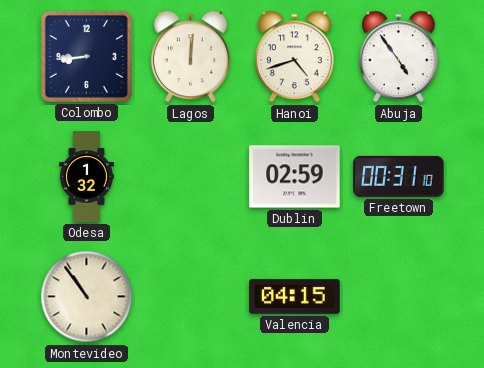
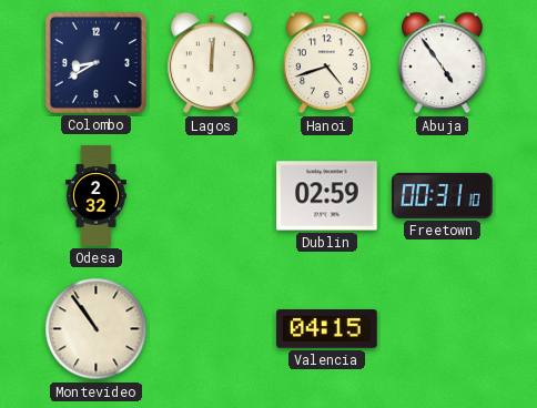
Colombo: 8:44 -> 8:40 (95, 62)
Odesa: 1:32 -> 2:32 (95, 196)
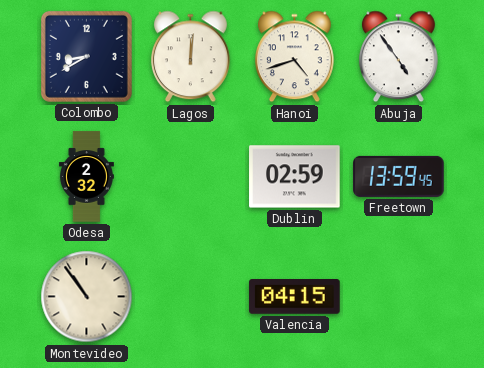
Freetown: 00:31 -> 13:59 (399, 176)
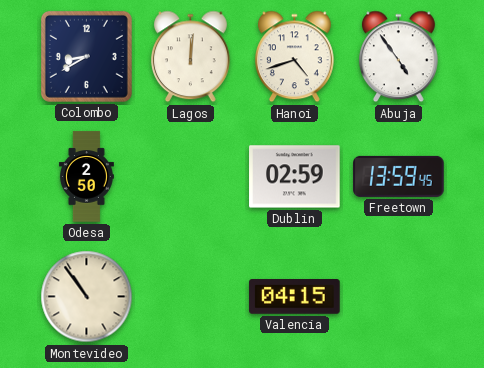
Odesa: 2:32 -> 2:50 (86, 177)
